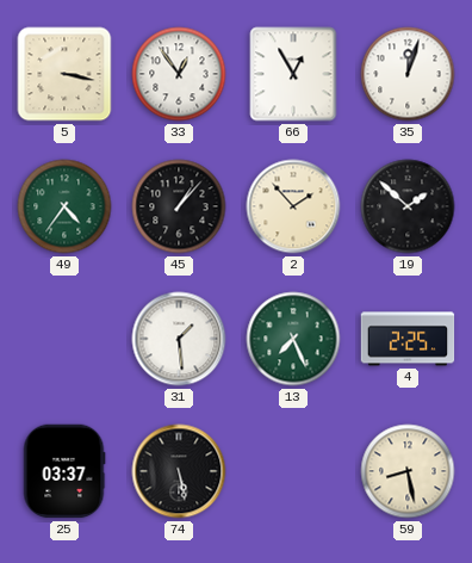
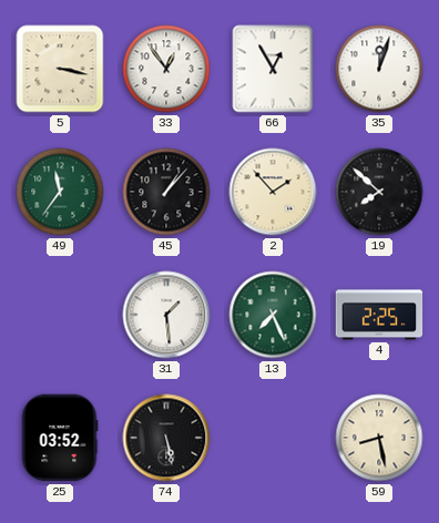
49: 4:36 -> 11:36 (60, 192)
19: 1:52 -> 7:52 (379, 192)
25: 03:37 -> 03:52 (60, 438)
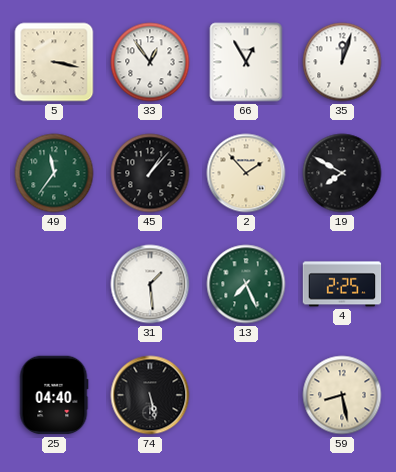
19: 7:52 -> 7:50 (342, 173)
25: 03:52 -> 04:40 (54, 395)
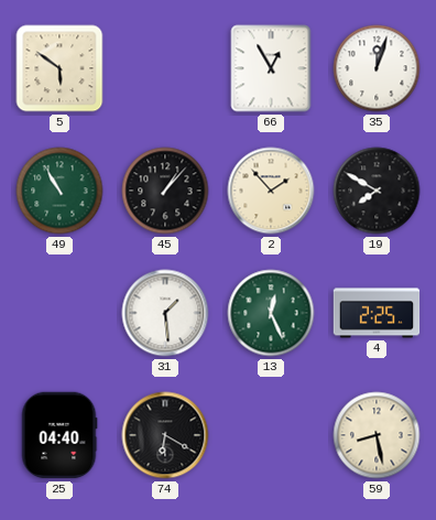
5: 3:17 -> 5:51 (59, 68)
33: 12:54 -> none (150, 62)
49: 11:36 -> 10:55 (59, 191)
13: 7:26 -> 12:26 (271, 313)
74: 5:28 -> 6:20 (165, 435)
